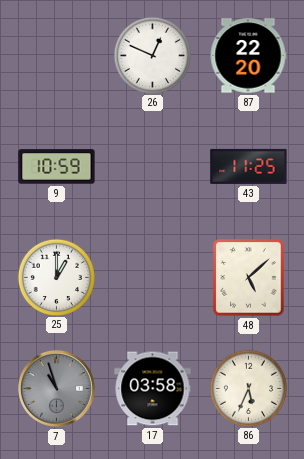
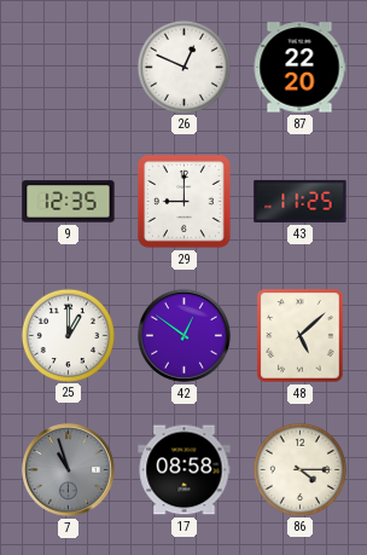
9: 10:59 -> 12:35 (69, 202)
29: none -> 9:00 (183, 201)
42: none -> 12:51 (183, 335)
17: 03:58 -> 08:58 (185, 470)
86: 5:34 -> 4:15 (299, 469)
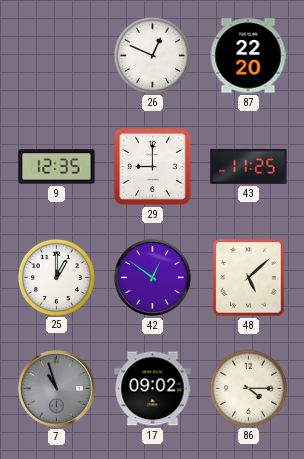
17: 08:58 -> 09:02 (153, 389)
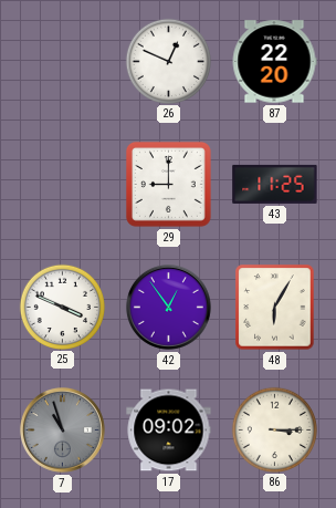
9: 12:35 -> none (57, 167)
25: 1:00 -> 3:49 (62, 307)
42: 12:51 -> 12:54 (168, 307)
48: 5:08 -> 6:05 (275, 308)
86: 4:15 -> 3:15 (274, 429)
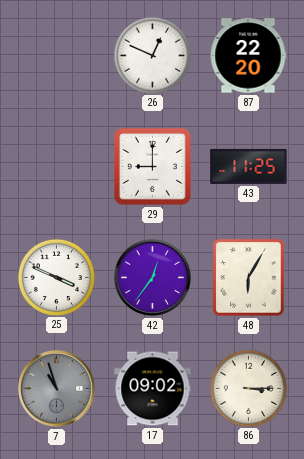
42: 12:54 -> 12:36 (152, 277)
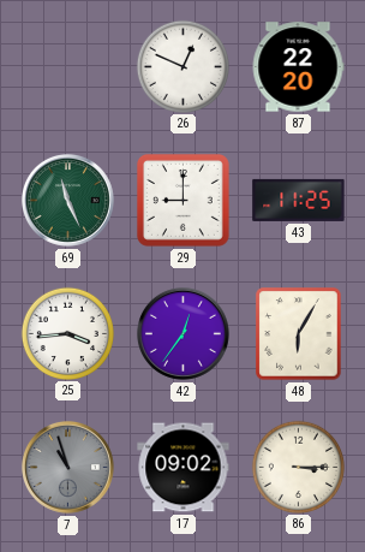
69: none -> 11:26 (67, 200)
25: 3:49 -> 3:44 (67, 333)
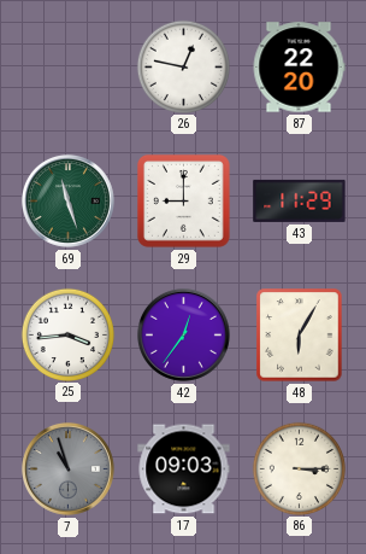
26: 12:49 -> 12:47 (183, 66)
69: 11:26 -> 11:27 (67, 200)
43: 11:25 -> 11:29 (300, 200)
17: 09:02 -> 09:03 (184, 470)
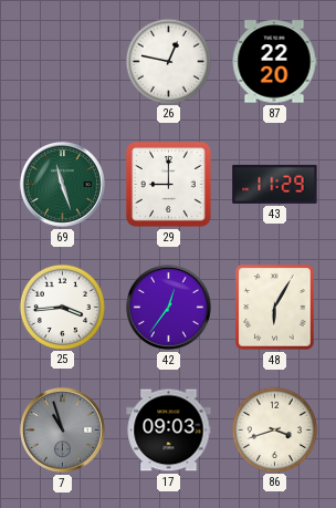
86: 3:15 -> 3:42 (274, 429)
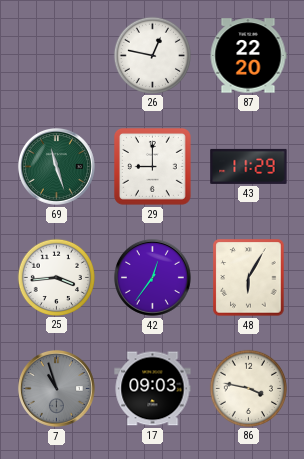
86: 3:42 -> 3:47 (248, 388)
